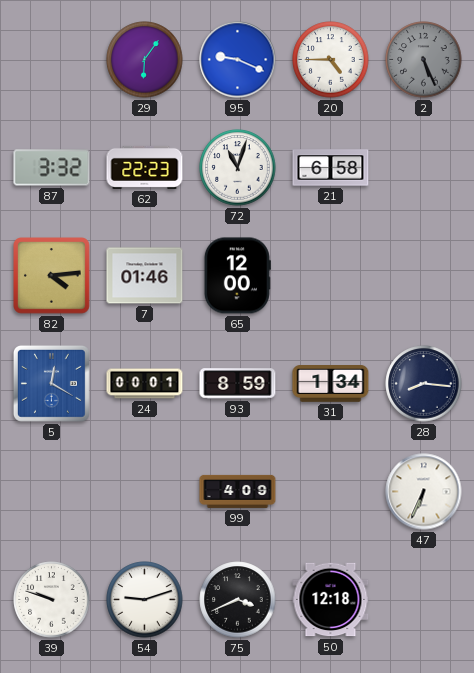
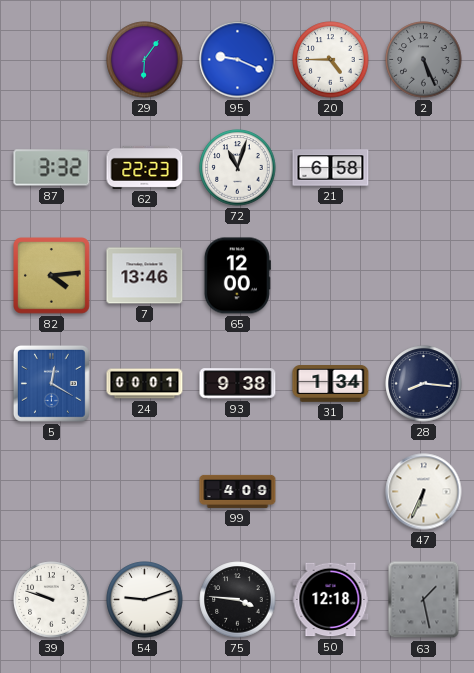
7: 01:46 -> 13:46 (145, 276)
93: 8:59 -> 9:38 (238, 384)
75: 3:41 -> 3:46 (238, 600)
63: none -> 1:28 (424, 600)
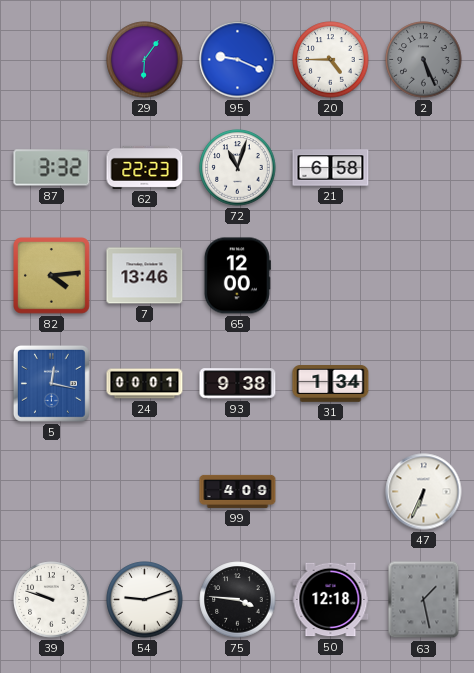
5: 12:20 -> 12:17 (51, 383)
28: 8:16 -> none (424, 384)
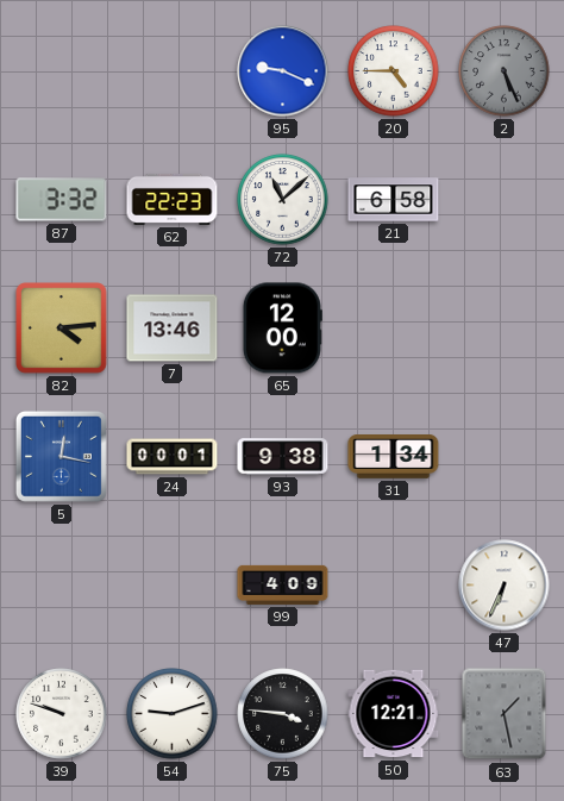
29: 6:06 -> none (145, 60)
72: 11:03 -> 11:08 (283, 200)
50: 12:18 -> 12:21 (394, 714)
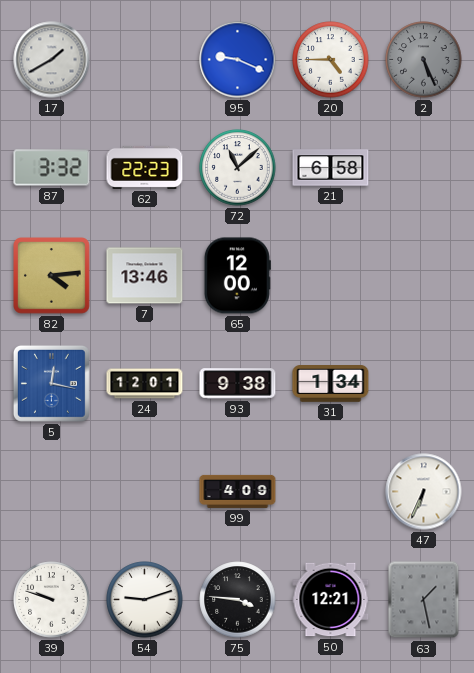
17: none -> 1:40 (52, 60)
24: 00:01 -> 12:01 (145, 384)
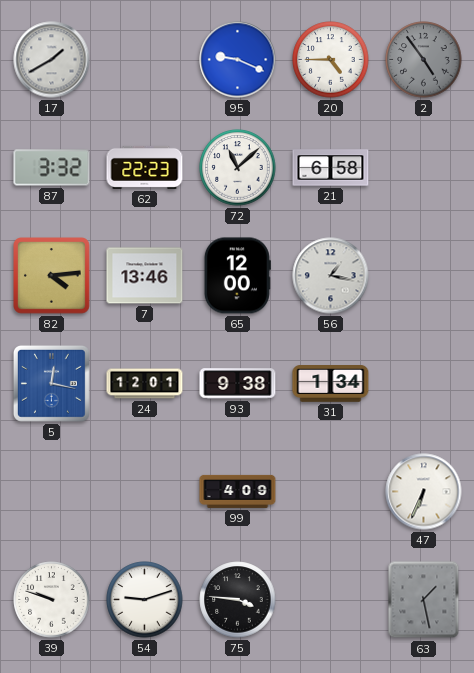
2: 5:26 -> 4:54 (424, 60)
56: none -> 1:17 (331, 276)
50: 12:21 -> none (331, 600)
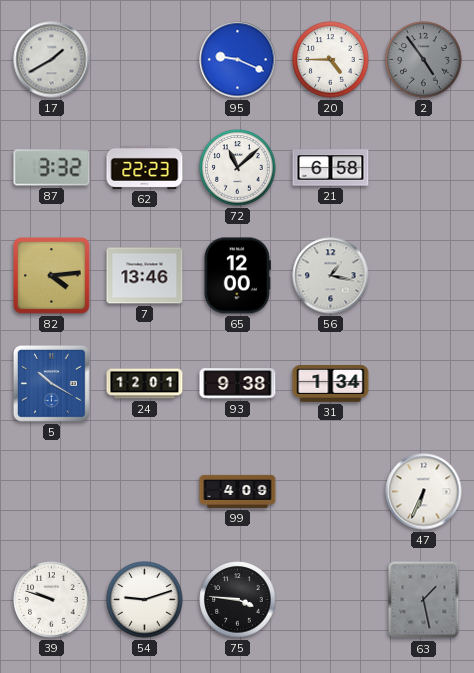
5: 12:17 -> 10:20 (51, 383)
